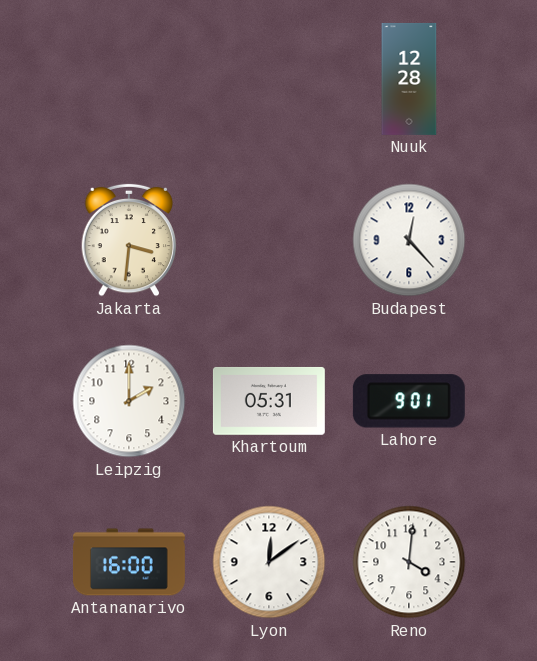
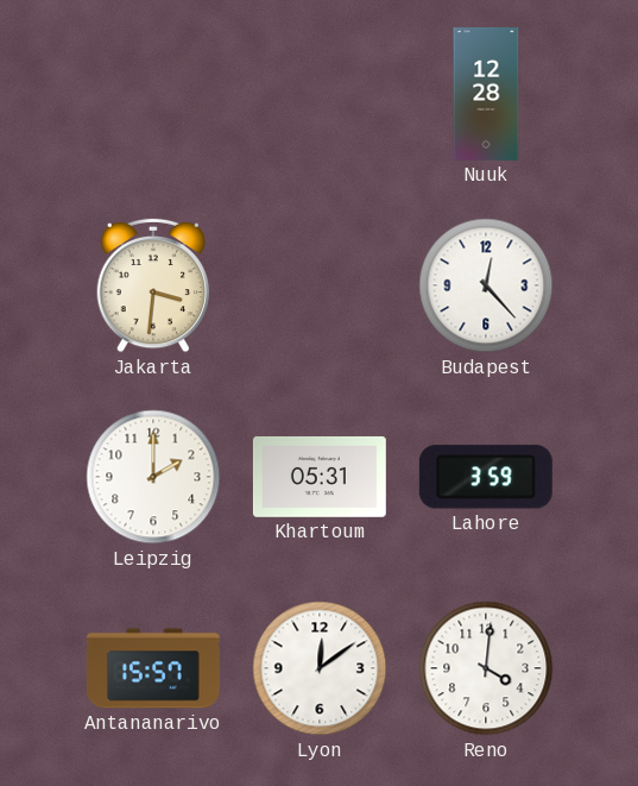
Lahore: 9:01 -> 3:59 (486, 477)
Antananarivo: 16:00 -> 15:57 (153, 668)
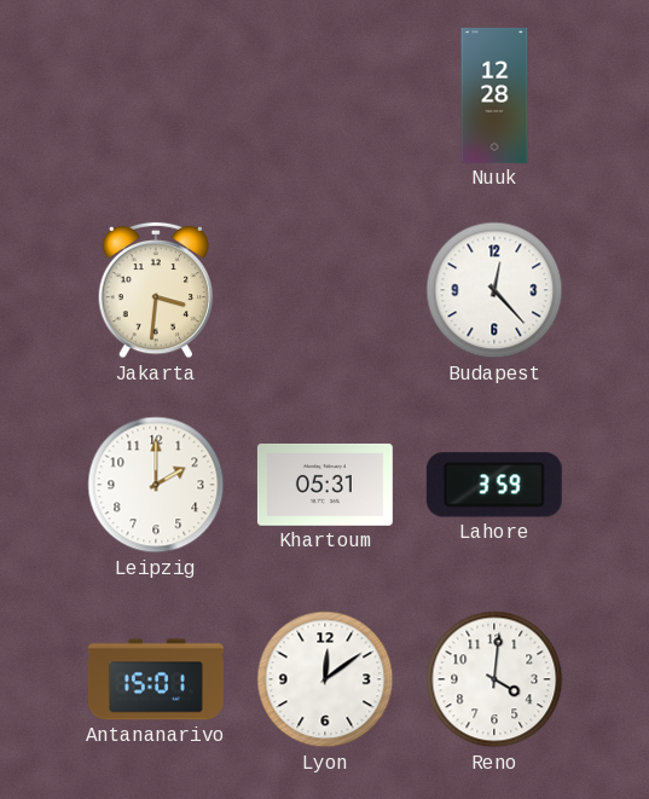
Antananarivo: 15:57 -> 15:01 (156, 679)
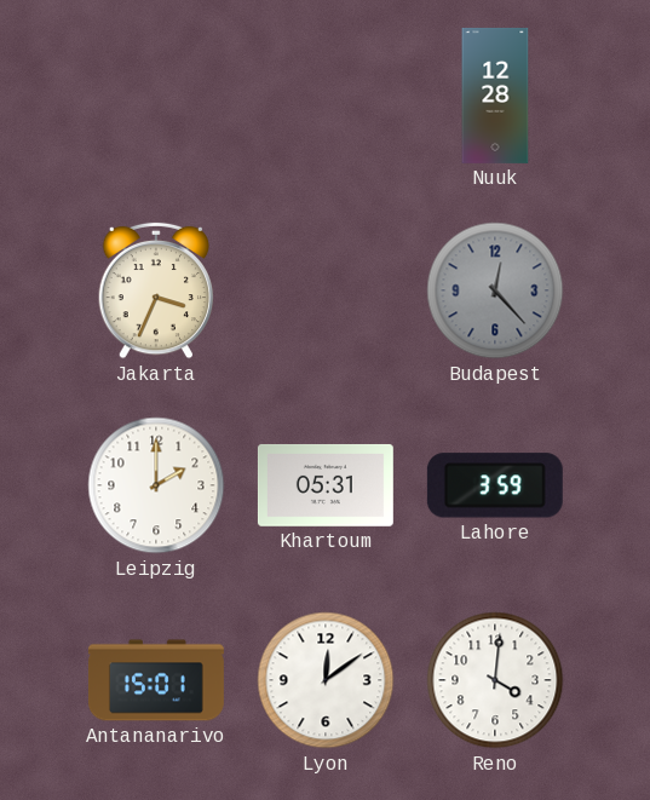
Jakarta: 3:31 -> 3:34 (156, 290)
Budapest dial: white -> grey (495, 290)
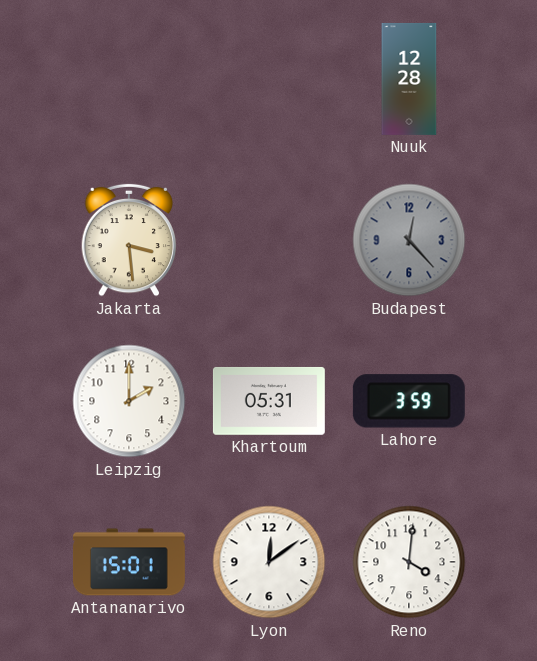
Jakarta: 3:34 -> 3:29 (129, 240)
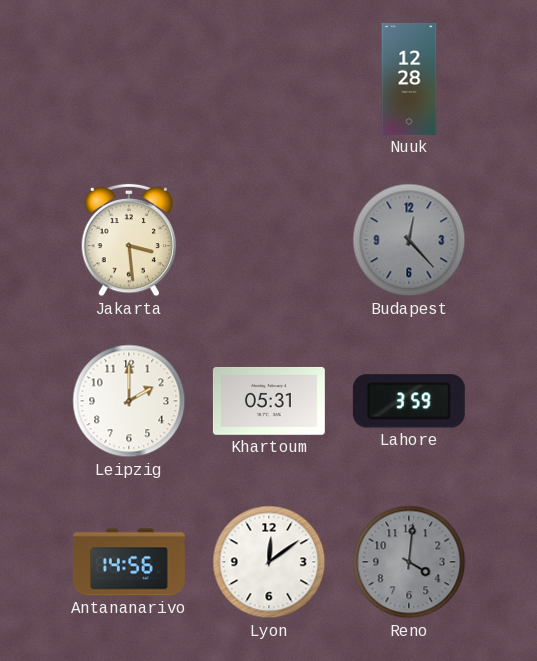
Antananarivo: 15:01 -> 14:56 (129, 562)
Reno dial: white -> grey (409, 562)
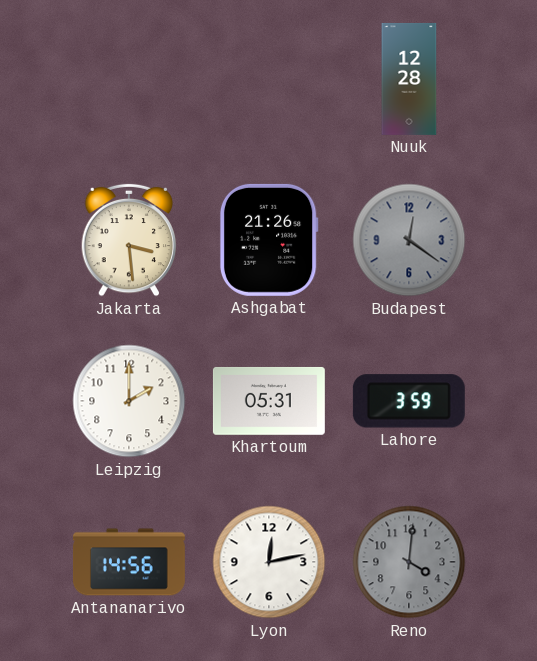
Ashgabat: none -> 21:26 (269, 240)
Budapest: 12:23 -> 12:21 (409, 240)
Lyon: 12:09 -> 12:13 (269, 562)
